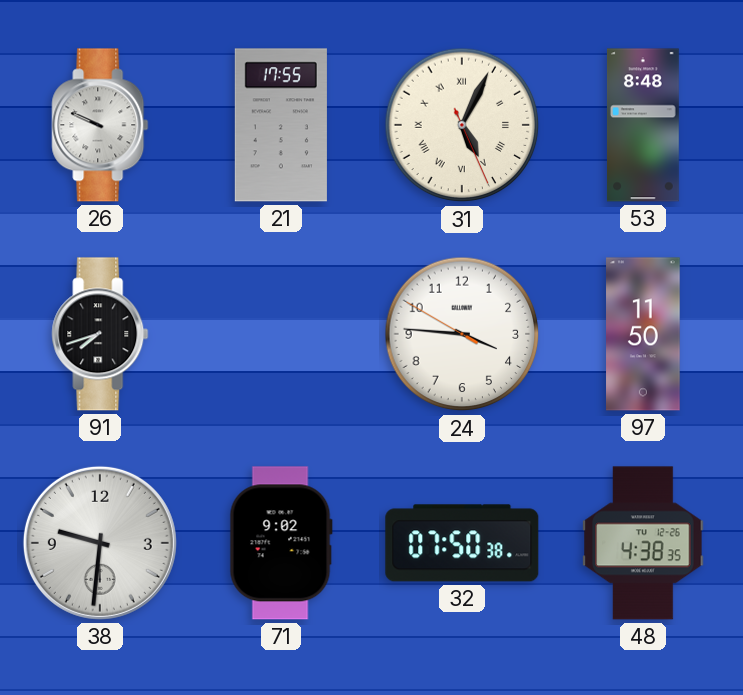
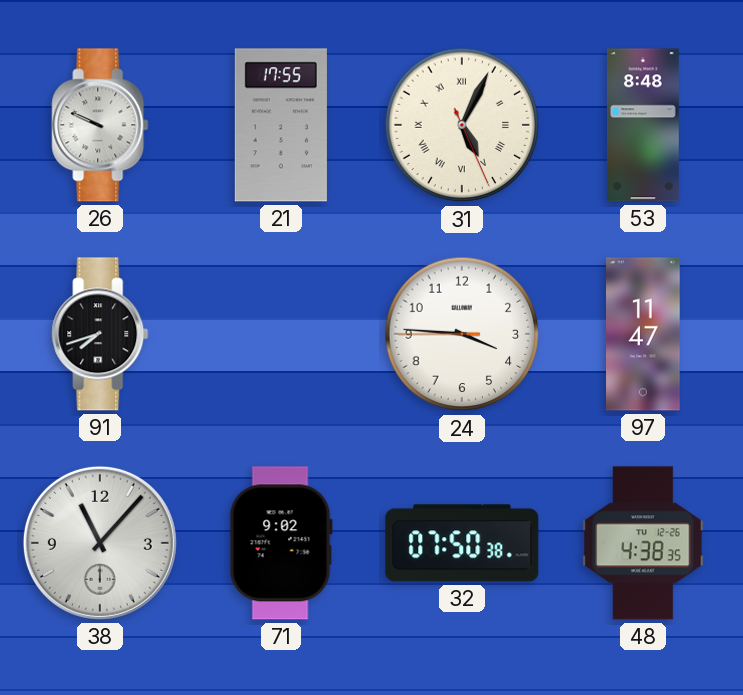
24: 3:45:50 -> 3:45:45 (462, 334)
97: 11:50 -> 11:47 (643, 334)
38: 9:31 -> 11:07 (100, 543)
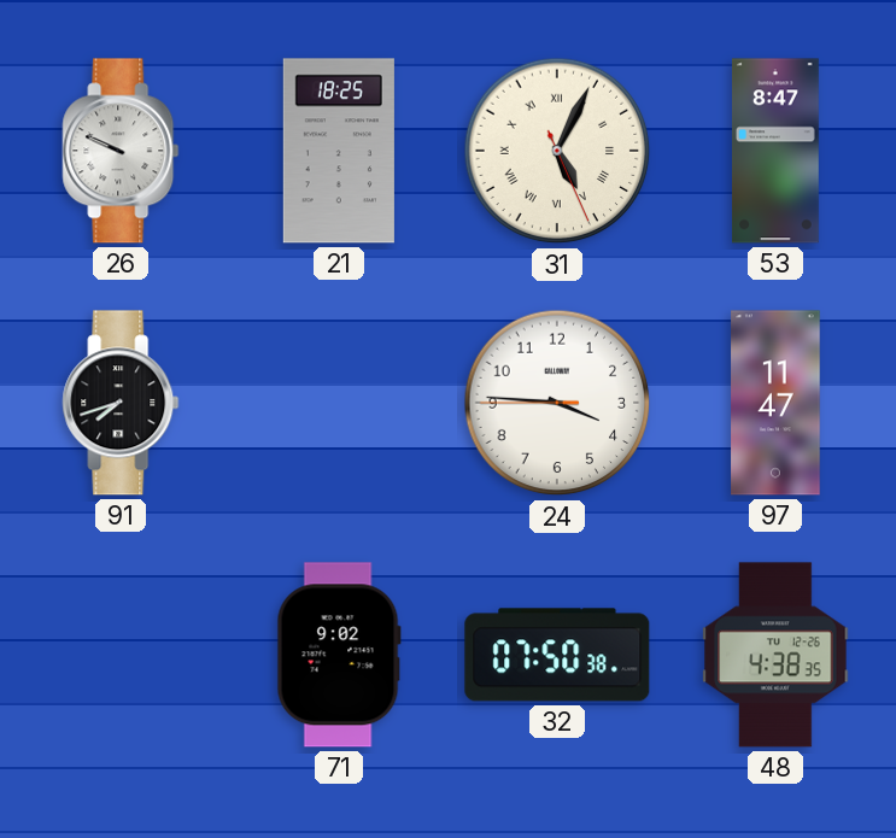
21: 17:55 -> 18:25 (339, 151)
53: 8:48 -> 8:47 (775, 151)
38: 11:07 -> none (100, 543)
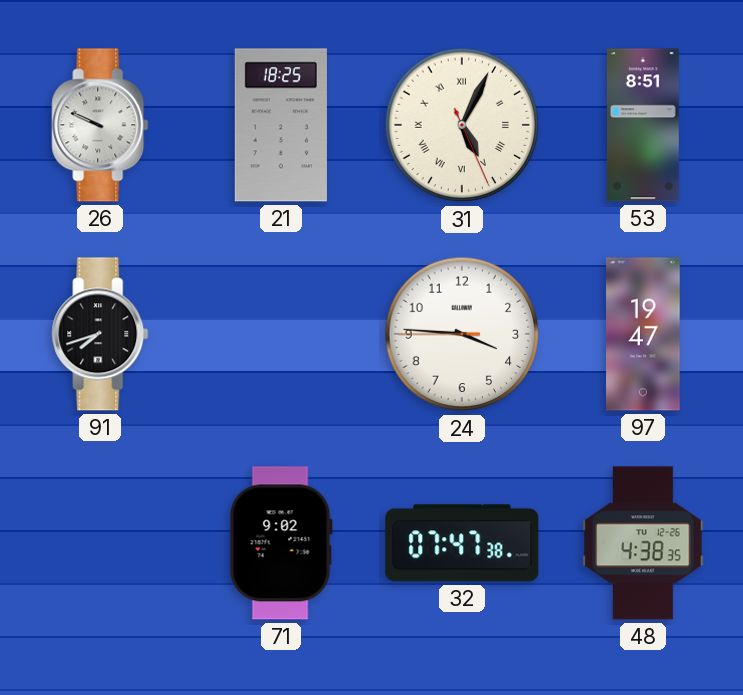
53: 8:47 -> 8:51 (643, 125)
97: 11:47 -> 19:47 (643, 334)
32: 07:50 -> 07:47 (462, 543)
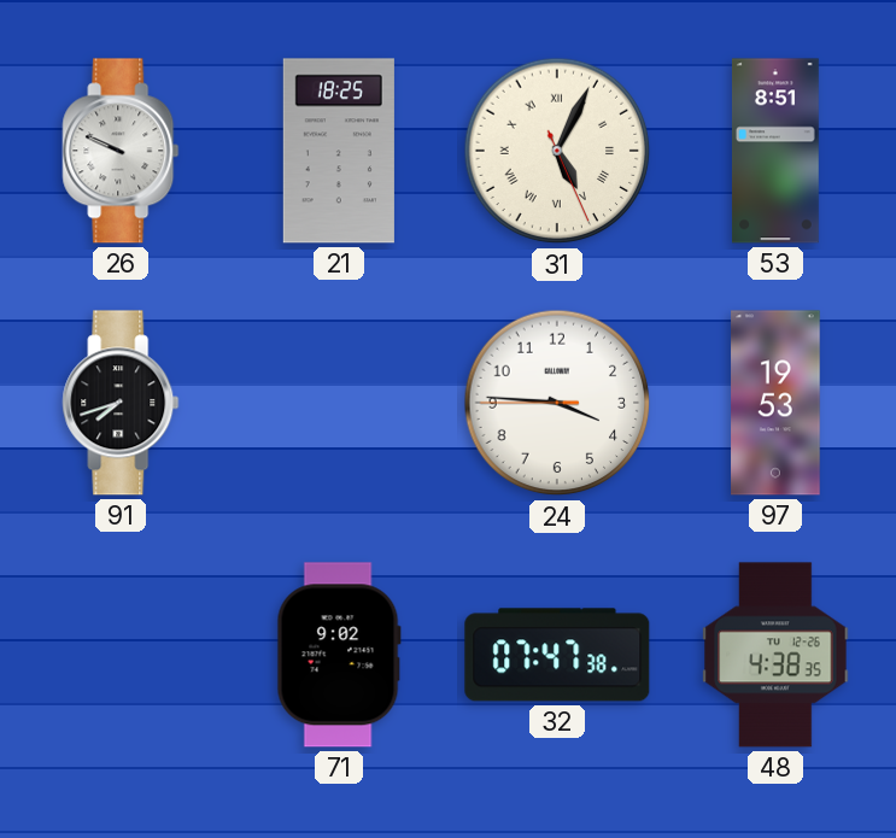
97: 19:47 -> 19:53 (775, 403)
